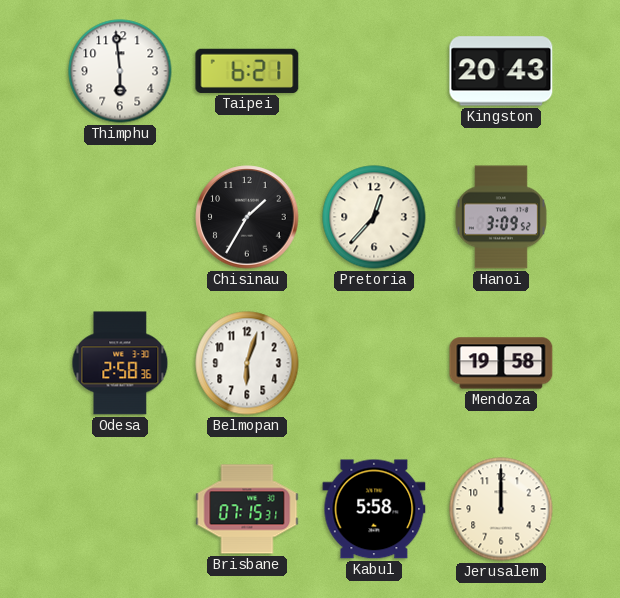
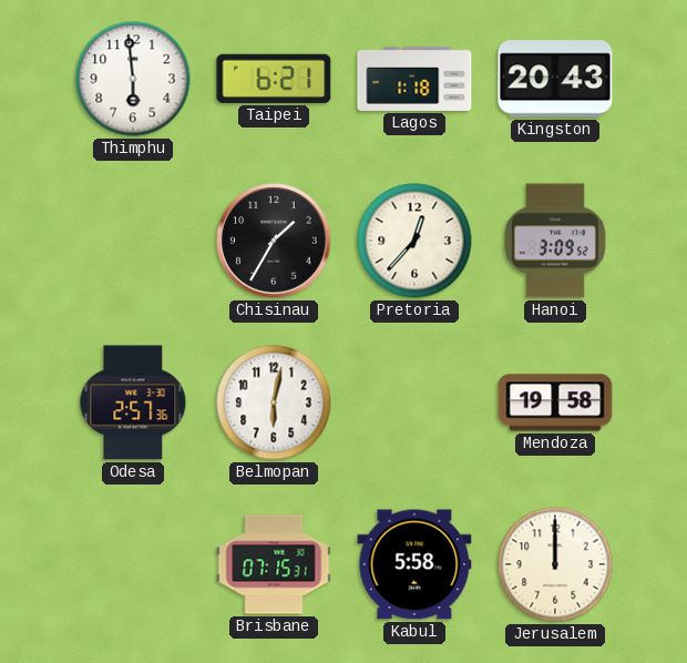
Lagos: none -> 1:18 (414, 79)
Odesa: 2:58 -> 2:57 (133, 402)
Belmopan: 6:03 -> 6:02 (274, 402)
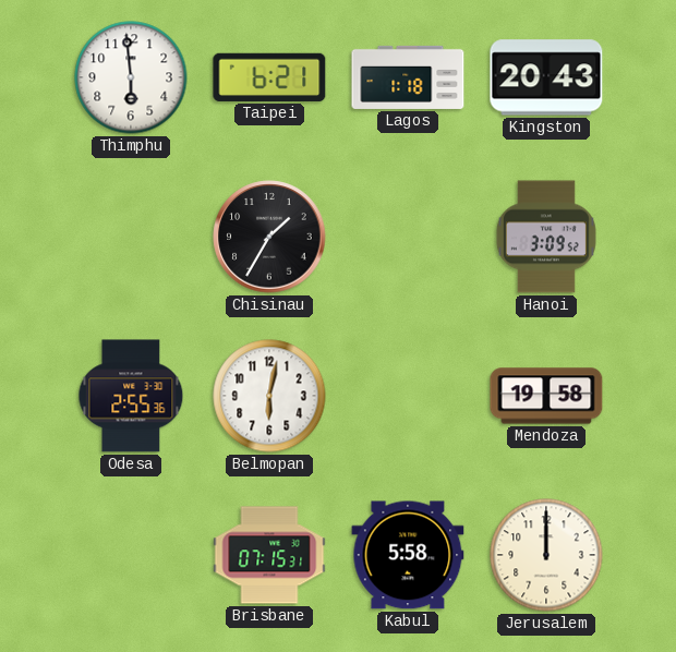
Pretoria: 12:37 -> none (414, 241)
Odesa: 2:57 -> 2:55 (131, 396)
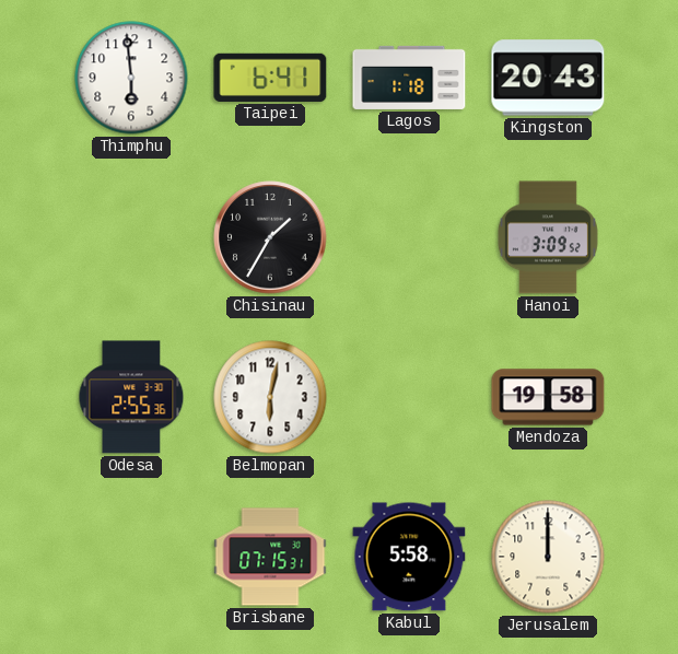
Taipei: 6:21 -> 6:41 (270, 78)
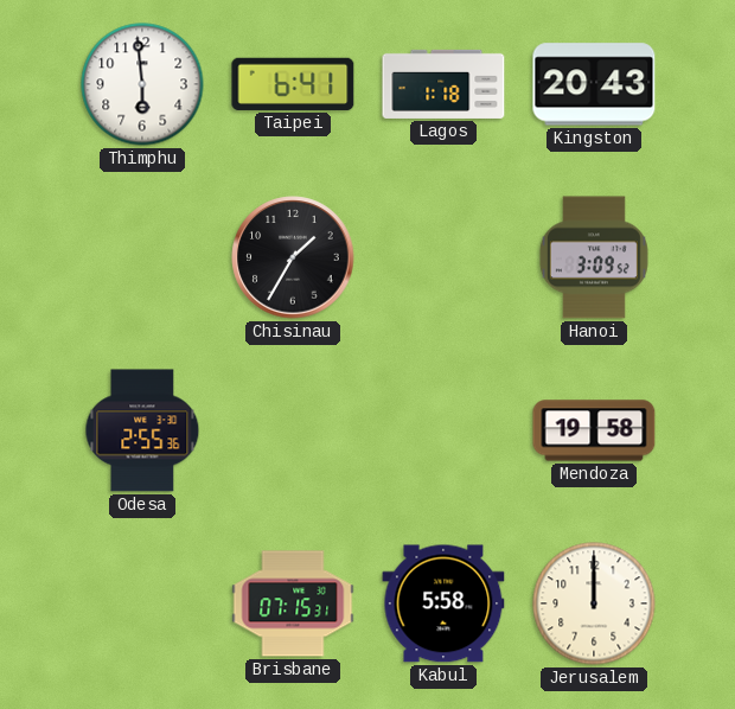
Belmopan: 6:02 -> none (270, 397)
